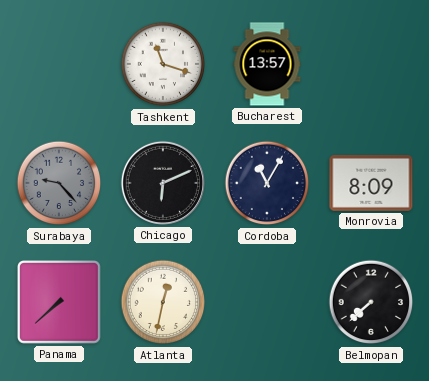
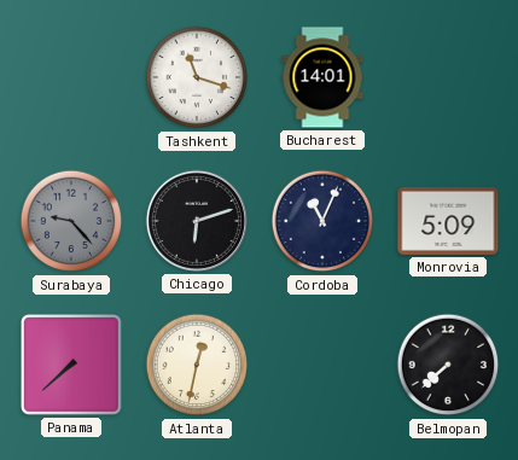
Bucharest: 13:57 -> 14:01 (322, 77)
Chicago: 6:11 -> 6:12 (197, 221)
Cordoba: 11:05 -> 11:04 (322, 221)
Monrovia: 8:09 -> 5:09 (448, 221)
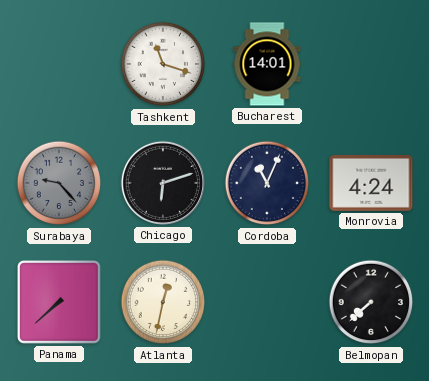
Monrovia: 5:09 -> 4:24 (371, 183)
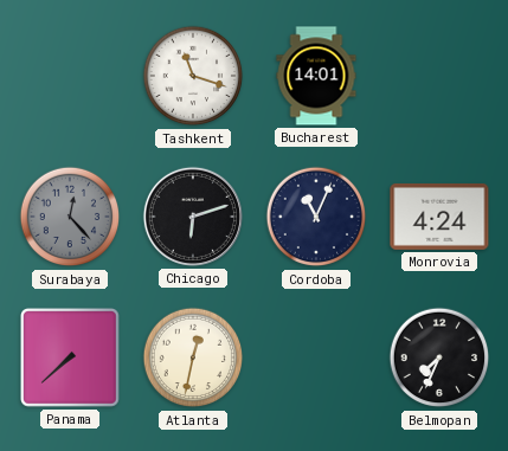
Surabaya: 9:23 -> 12:23 (70, 217)
Belmopan: 7:38 -> 7:34 (439, 357)
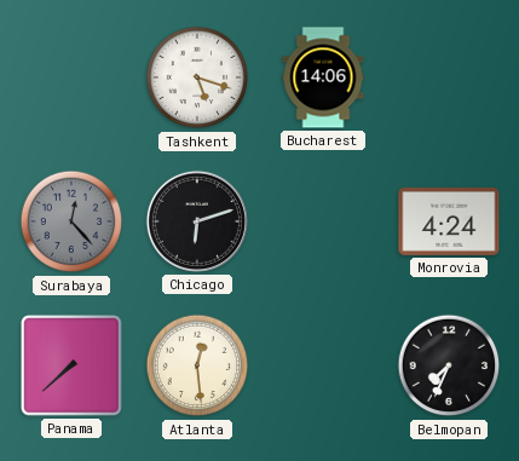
Tashkent: 11:18 -> 5:18 (197, 77)
Bucharest: 14:01 -> 14:06 (323, 77)
Cordoba: 11:04 -> none (316, 217)
Atlanta: 12:32 -> 12:29 (197, 365)
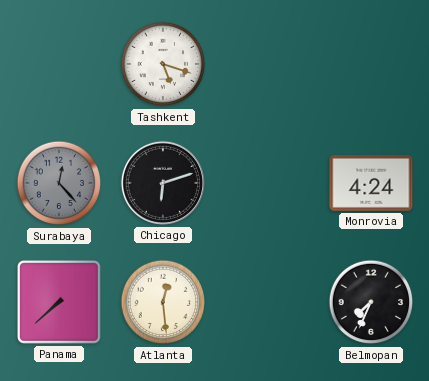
Bucharest: 14:06 -> none (323, 77)
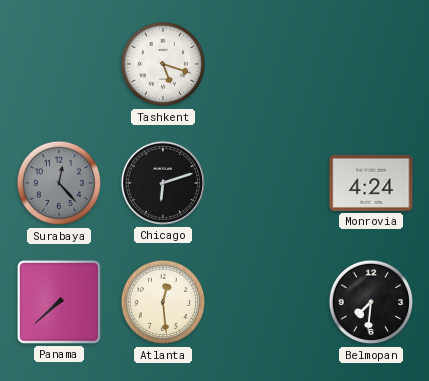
Belmopan: 7:34 -> 7:31 (371, 302)
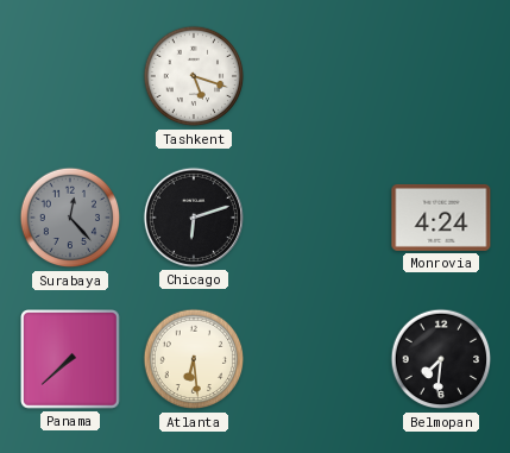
Atlanta: 12:29 -> 6:29 (194, 359)
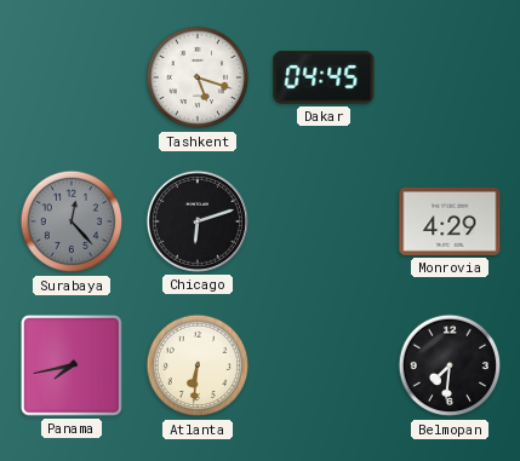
Dakar: none -> 04:45 (324, 77)
Monrovia: 4:24 -> 4:29 (450, 221)
Panama: 7:38 -> 7:43 (73, 367)
Atlanta: 6:29 -> 6:31 (198, 365)
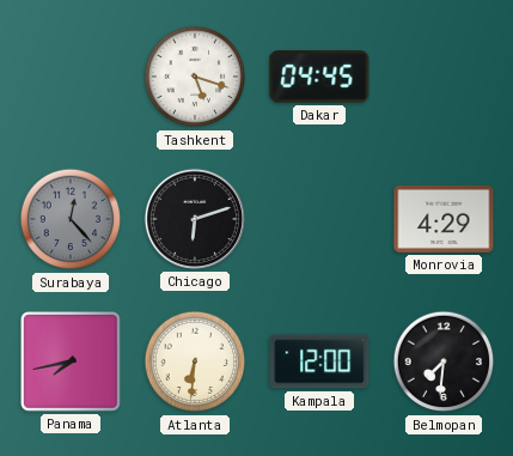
Kampala: none -> 12:00 (319, 361)
